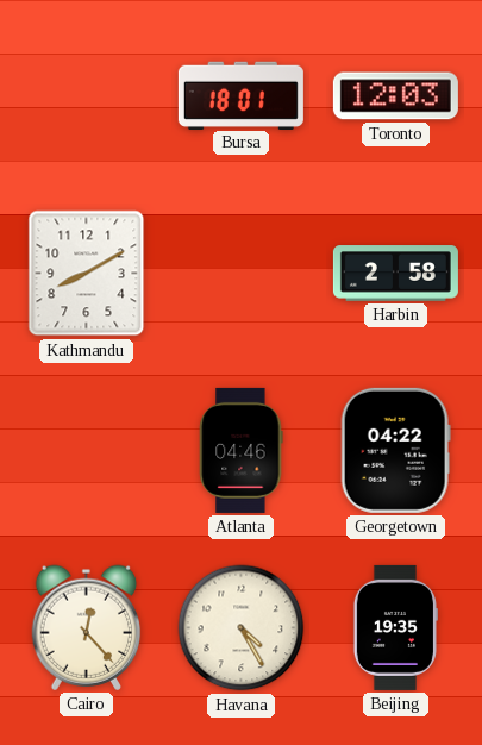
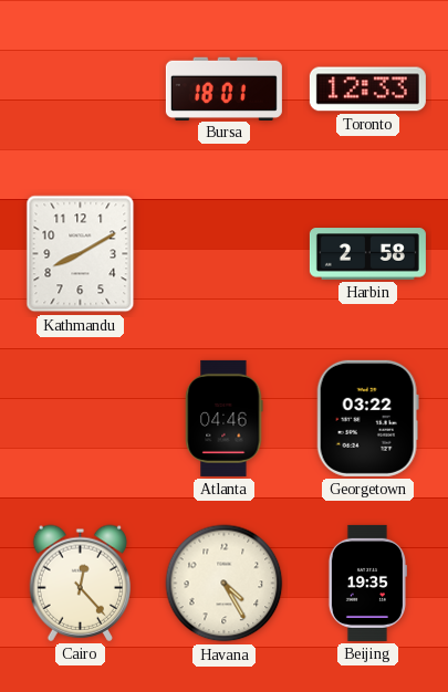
Toronto: 12:03 -> 12:33 (367, 90)
Georgetown: 04:22 -> 03:22 (367, 418)
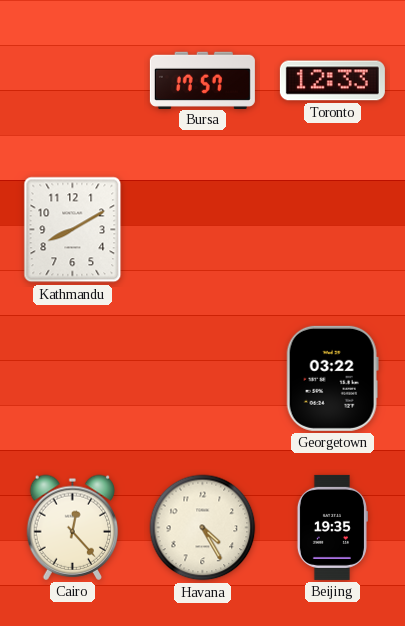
Bursa: 18:01 -> 17:57 (202, 80)
Harbin: 2:58 -> none (367, 254)
Atlanta: 04:46 -> none (225, 418)
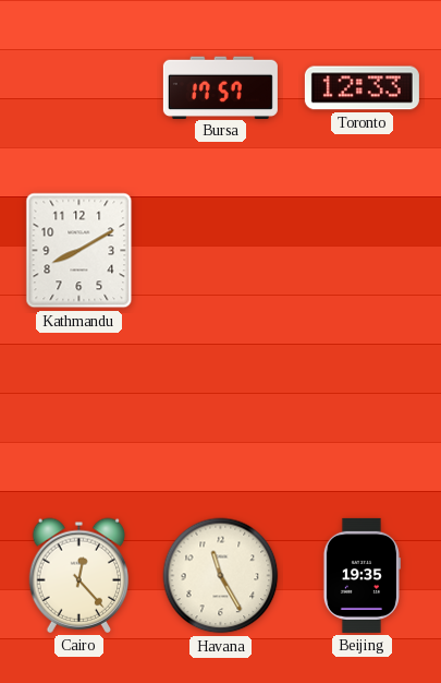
Georgetown: 03:22 -> none (332, 378)
Havana: 4:25 -> 11:25 (221, 576)
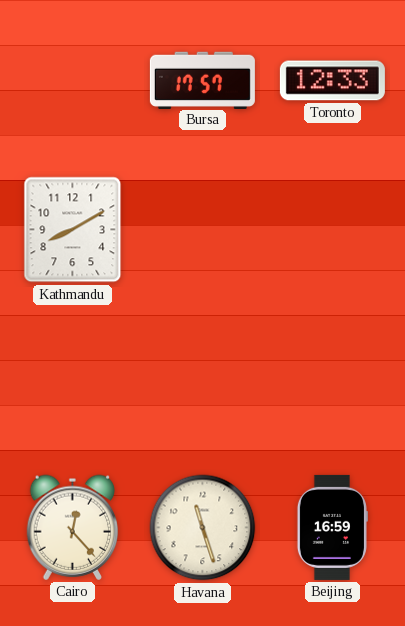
Havana: 11:25 -> 11:27 (203, 528)
Beijing: 19:35 -> 16:59 (332, 527)
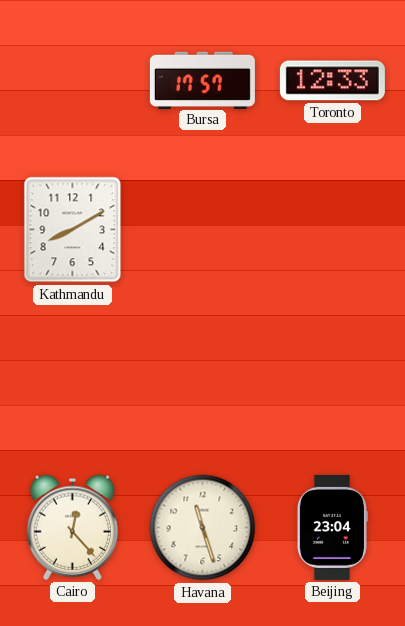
Beijing: 16:59 -> 23:04 (332, 527)
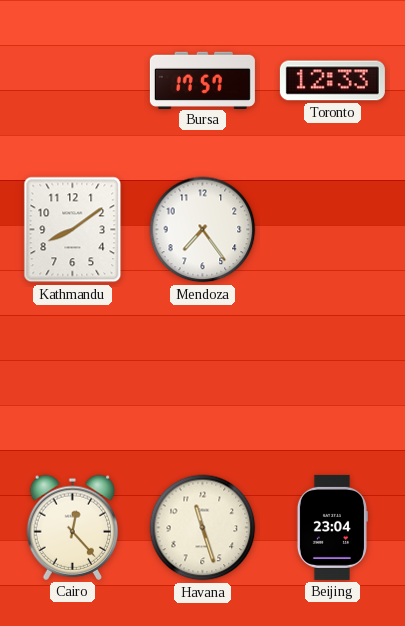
Kathmandu: 8:10 -> 8:09 (73, 230)
Mendoza: none -> 7:24 (203, 230)
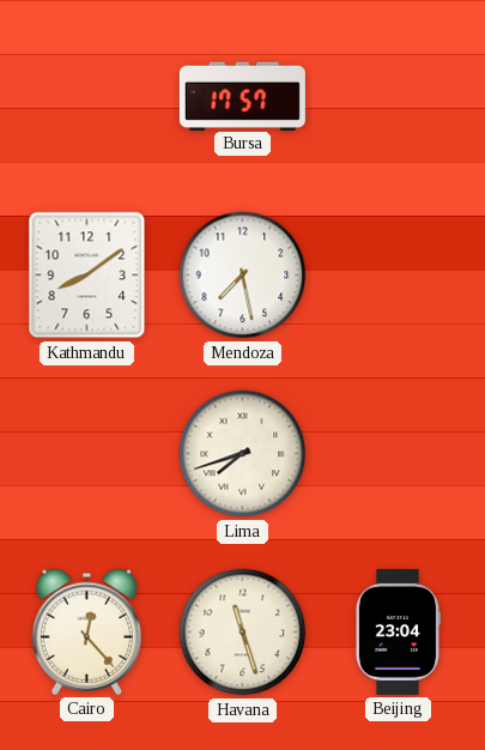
Toronto: 12:33 -> none (332, 81)
Mendoza: 7:24 -> 7:28 (243, 276)
Lima: none -> 7:42 (243, 454)
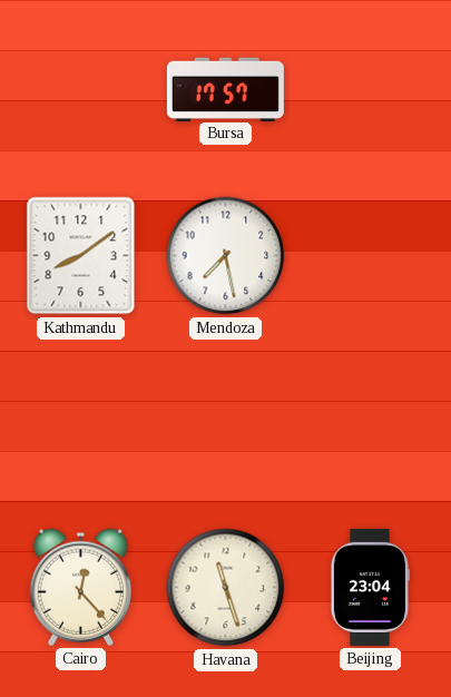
Lima: 7:42 -> none (243, 454)
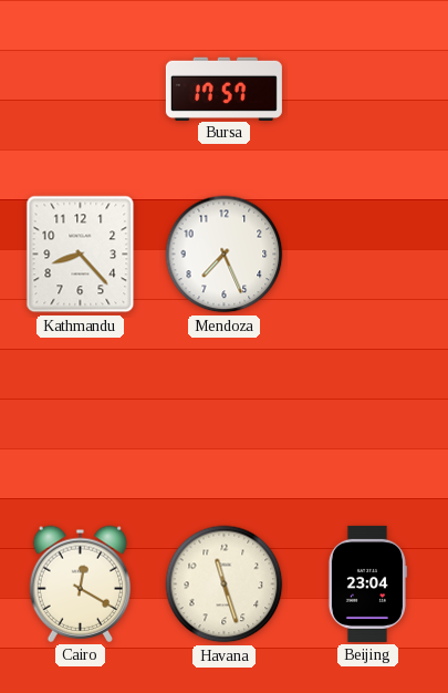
Kathmandu: 8:09 -> 8:23 (81, 255)
Mendoza: 7:28 -> 7:26 (225, 255)
Cairo: 12:23 -> 12:20 (81, 583)
